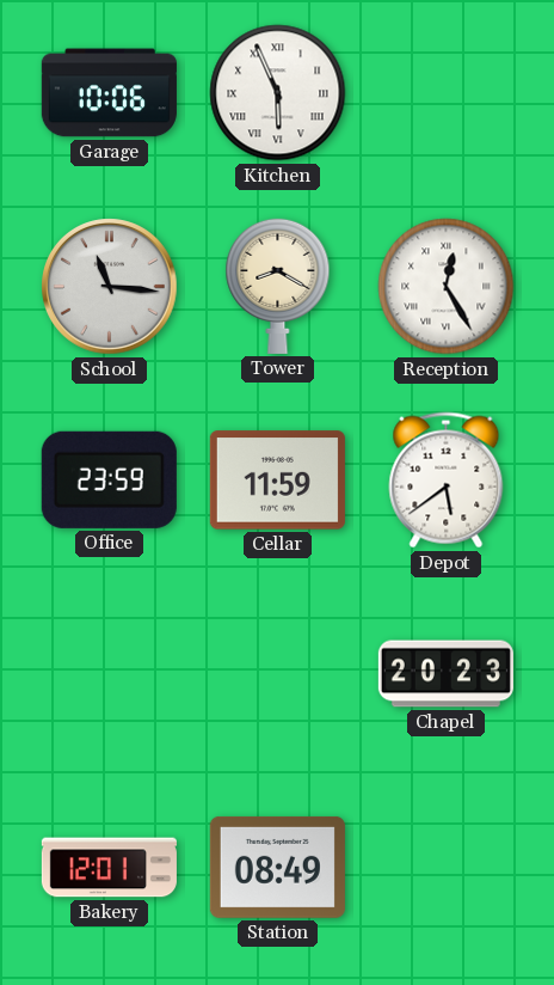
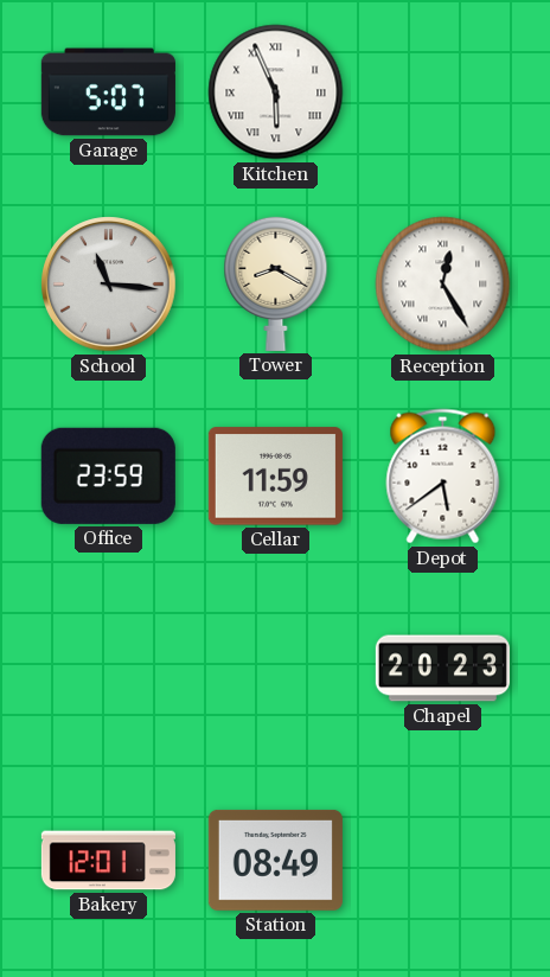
Garage: 10:06 -> 5:07 (108, 92)
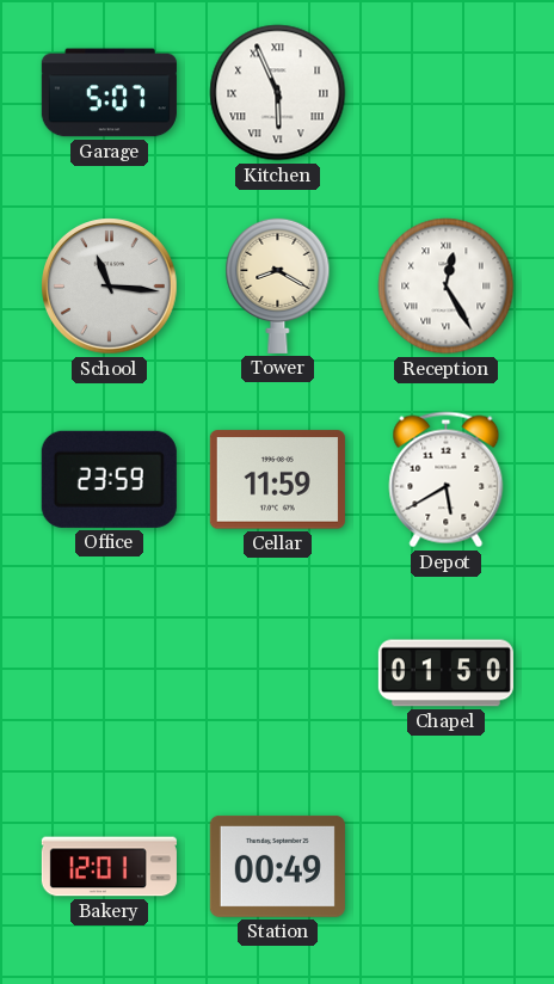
Depot: 5:39 -> 5:40 (447, 480)
Chapel: 20:23 -> 01:50 (445, 674)
Station: 08:49 -> 00:49 (277, 866)
